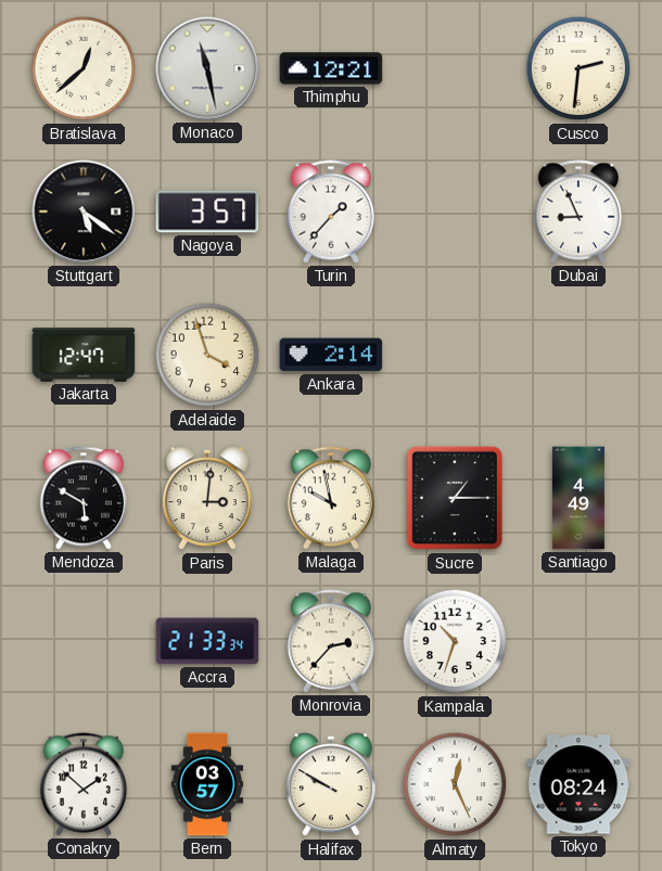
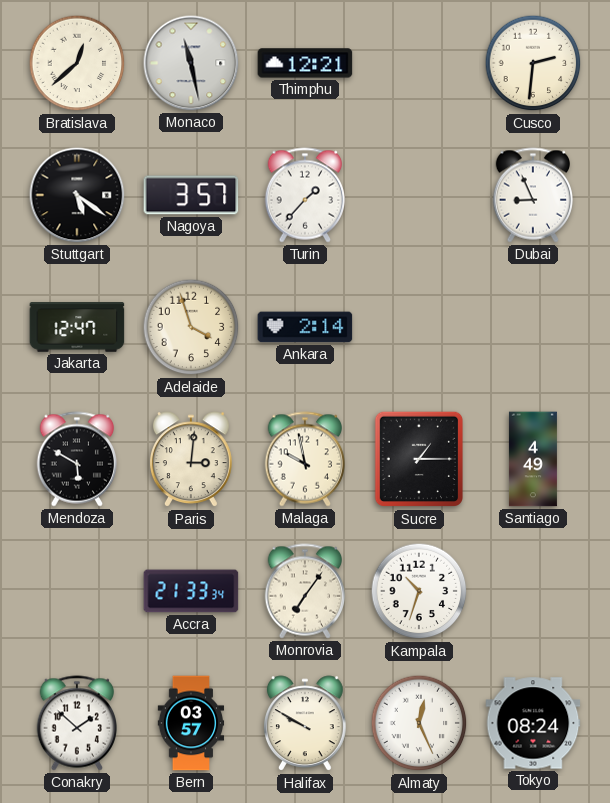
Monrovia: 2:37 -> 7:06 (304, 591)
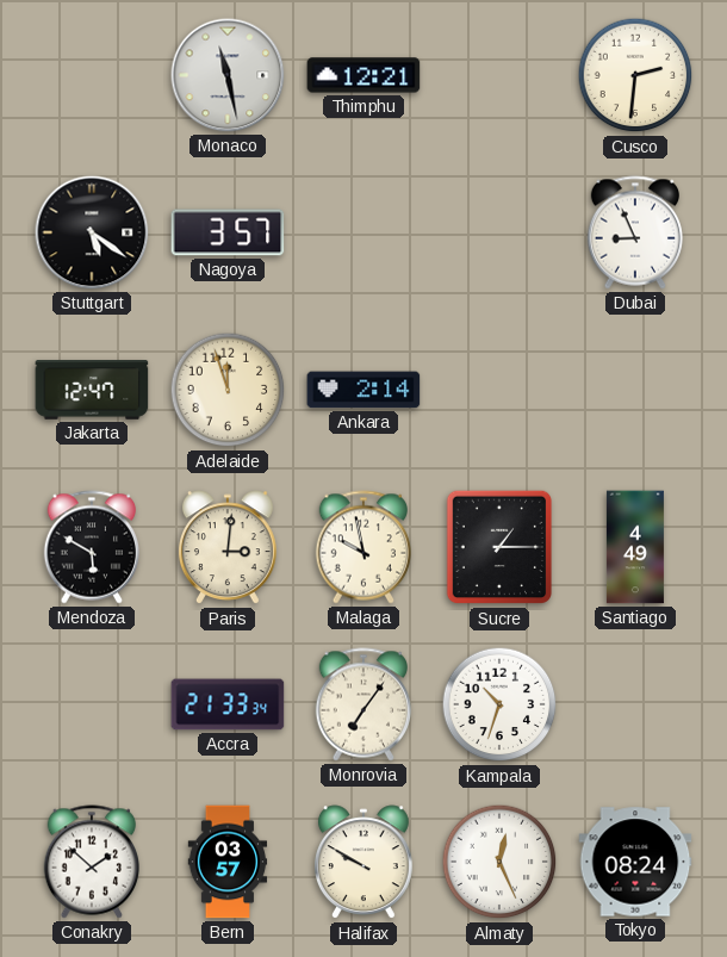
Bratislava: 12:38 -> none (77, 63)
Turin: 1:37 -> none (304, 195)
Adelaide: 3:57 -> 11:57 (228, 390)
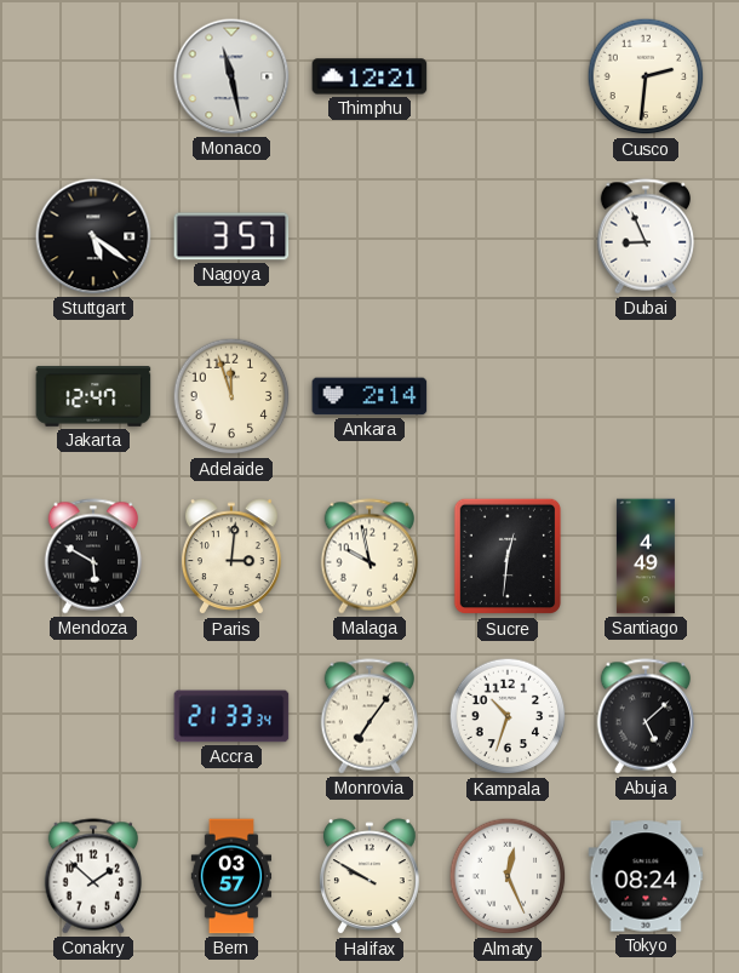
Sucre: 1:15 -> 12:31 (506, 556)
Abuja: none -> 5:08 (645, 716)
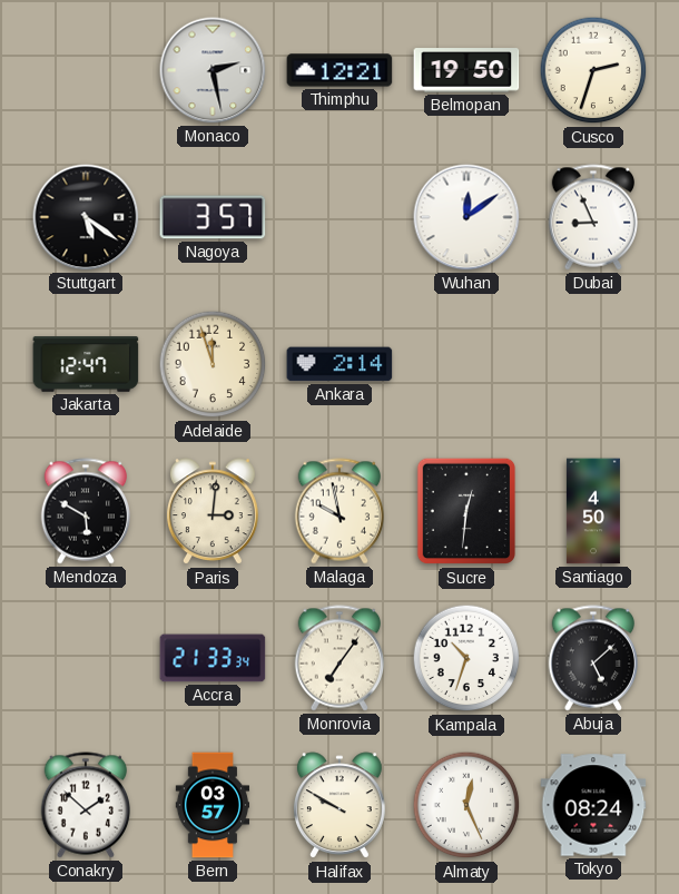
Monaco: 11:28 -> 2:28 (213, 70)
Belmopan: none -> 19:50 (466, 70)
Cusco: 2:31 -> 2:33 (593, 70)
Wuhan: none -> 12:09 (466, 217)
Santiago: 4:49 -> 4:50 (593, 511)
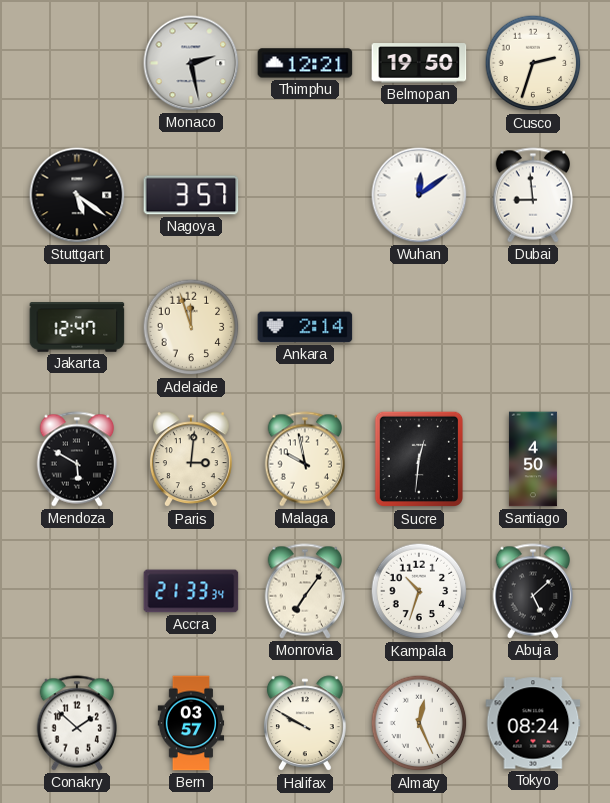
Dubai: 8:56 -> 8:59 (532, 195)
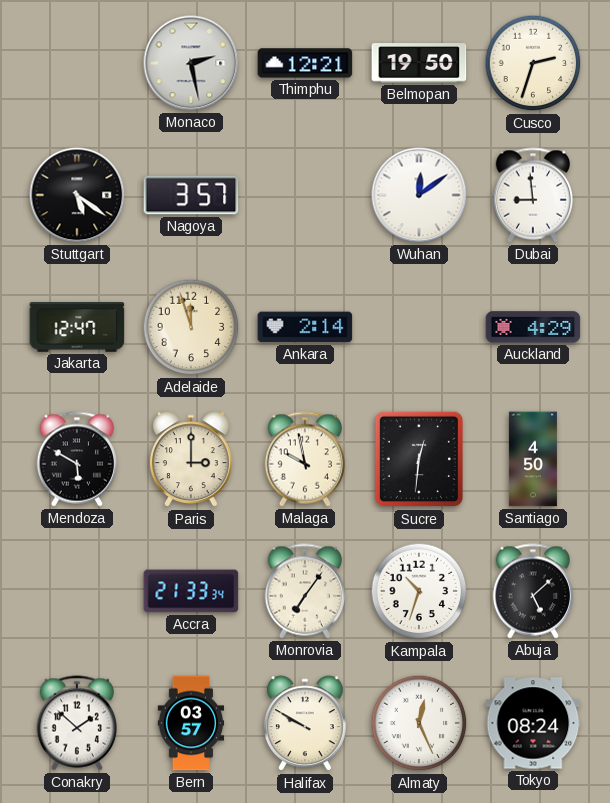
Auckland: none -> 4:29 (533, 327)
Paris: 3:01 -> 3:00 (191, 460)
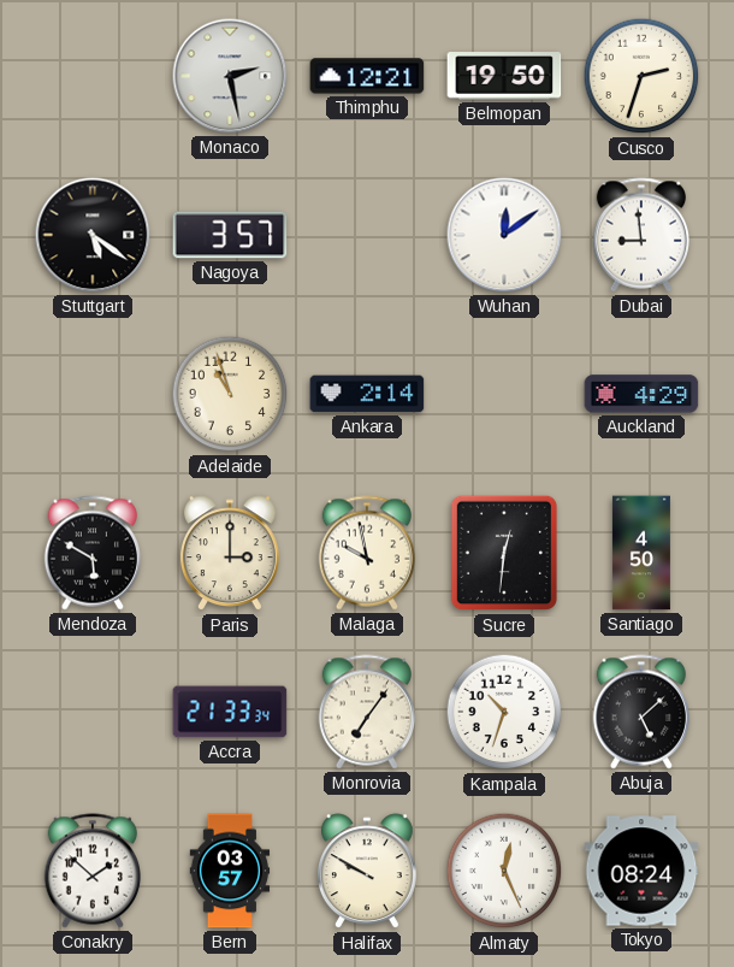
Jakarta: 12:47 -> none (77, 327)
Adelaide: 11:57 -> 10:57 (230, 394)
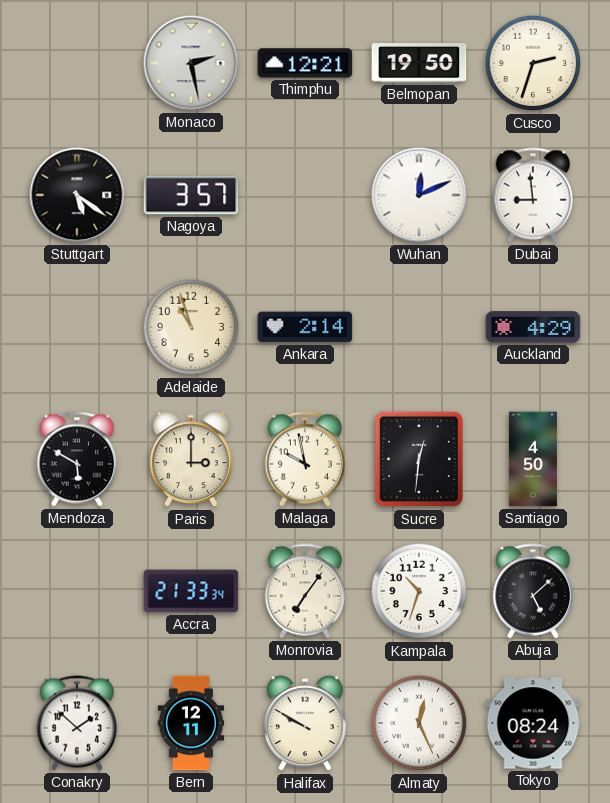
Wuhan: 12:09 -> 12:11 (419, 195)
Bern: 03:57 -> 12:11 (191, 723)
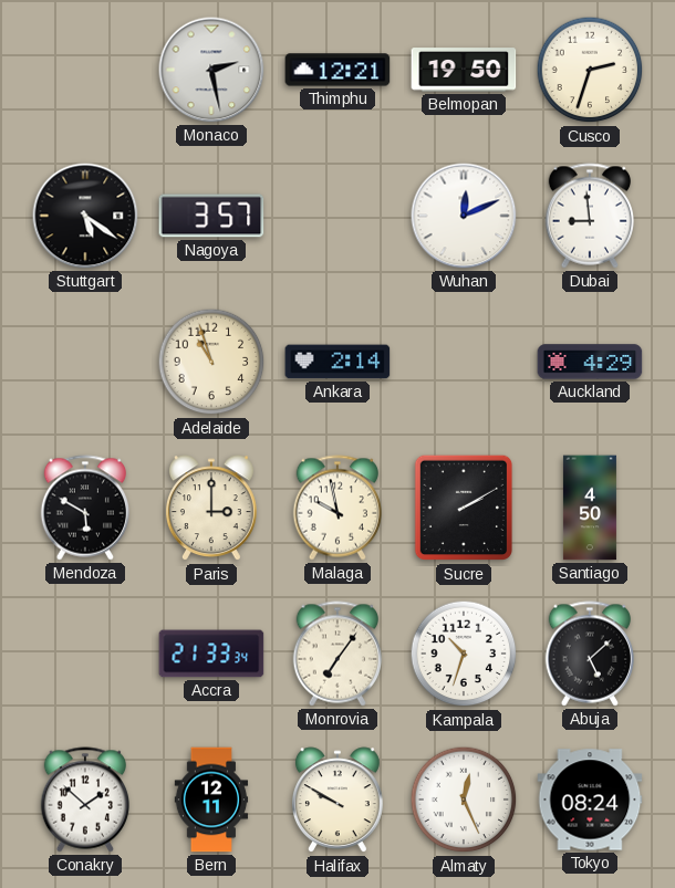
Sucre: 12:31 -> 2:10 (463, 508)
